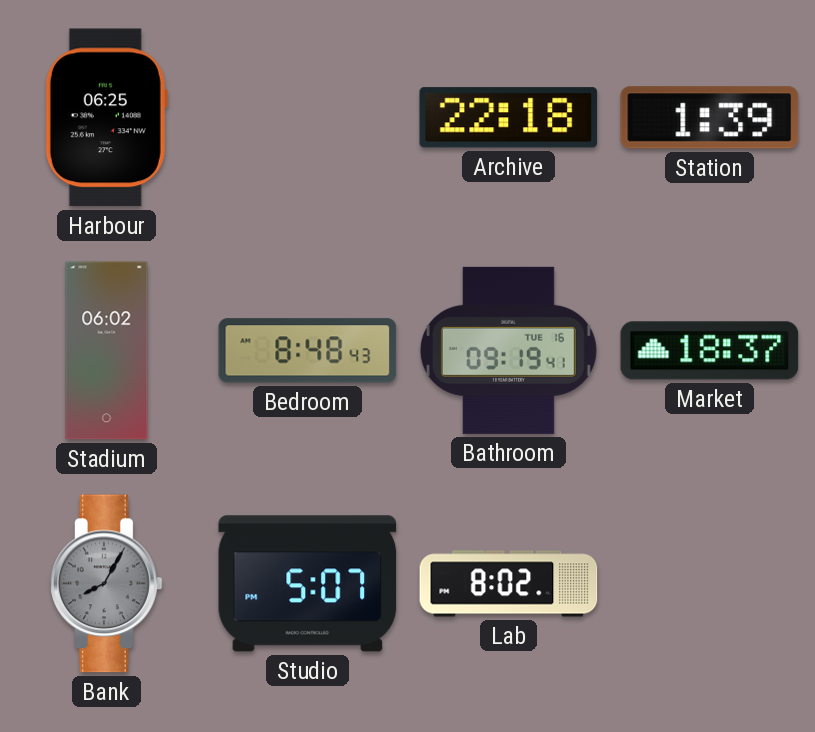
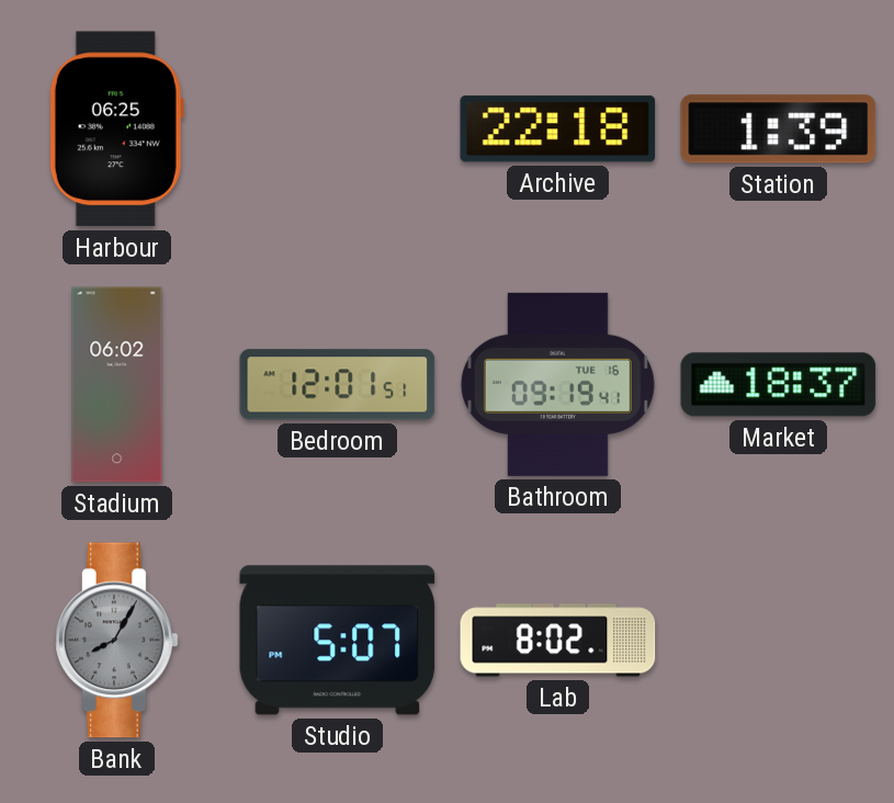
Bedroom: 8:48 -> 12:01 (338, 385)
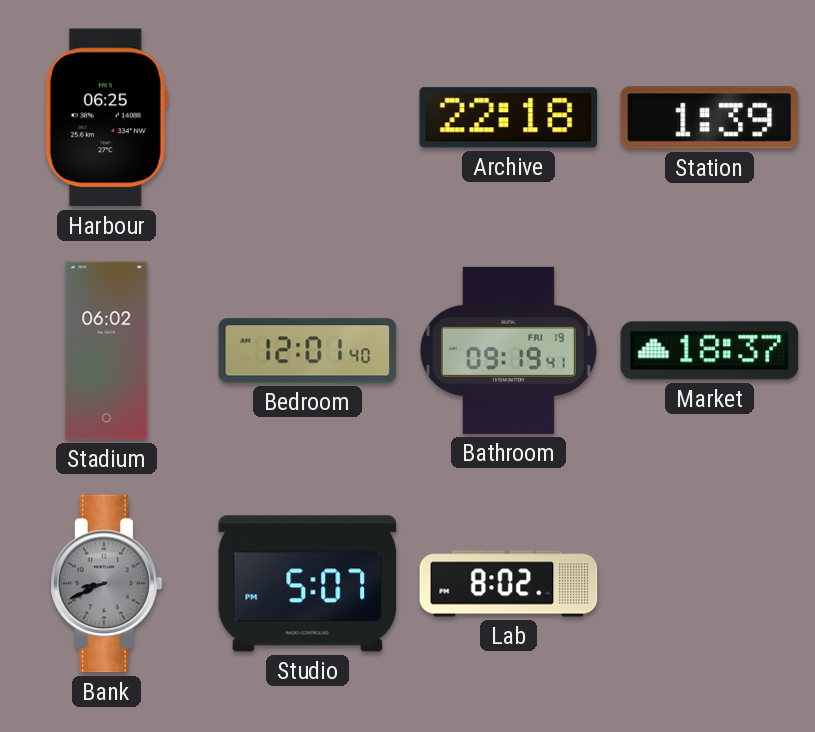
Bedroom: 12:01:51 -> 12:01:40 (308, 351)
Bathroom date: TUE 16 -> FRI 19 (508, 350)
Bank: 8:05 -> 8:41 (107, 584)
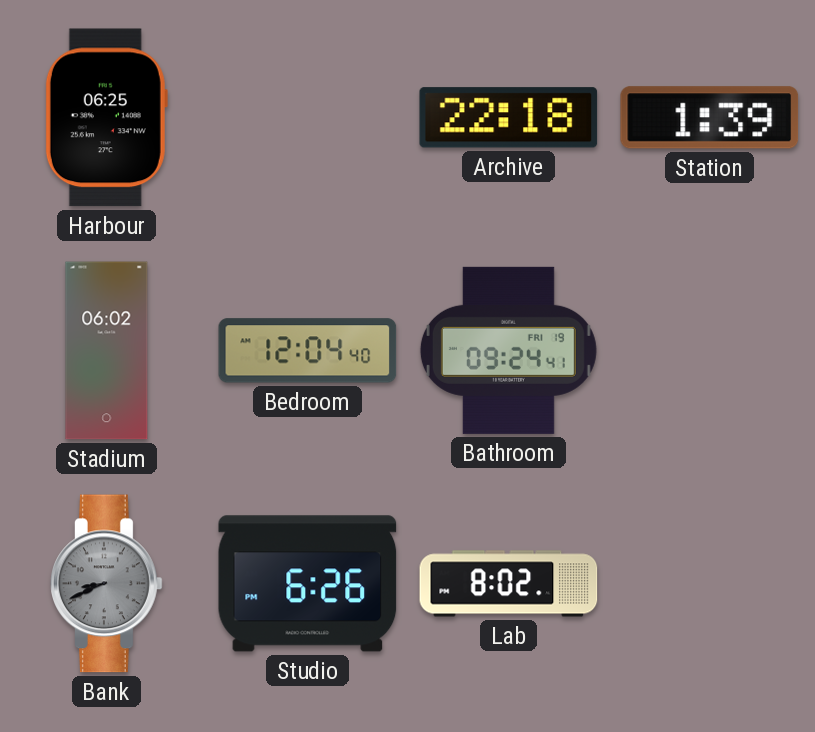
Bedroom: 12:01 -> 12:04 (308, 351)
Bathroom: 09:19 -> 09:24 (508, 350)
Market: 18:37 -> none (710, 351)
Studio: 5:07 -> 6:26 (308, 584)
